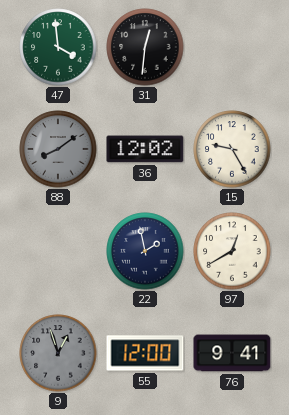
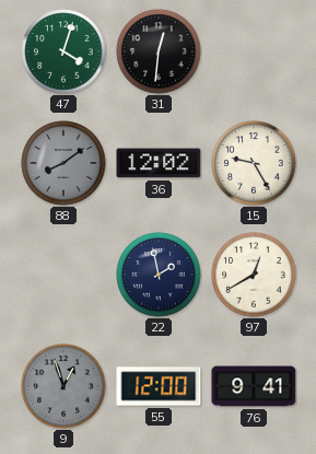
47: 3:59 -> 4:03 (63, 51)
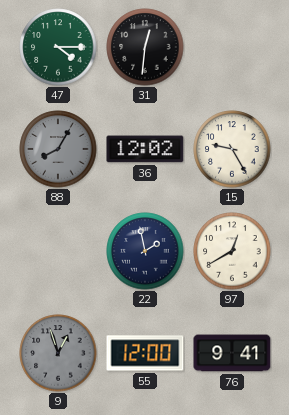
47: 4:03 -> 4:15 (58, 47)
88: 8:09 -> 8:05 (58, 149)
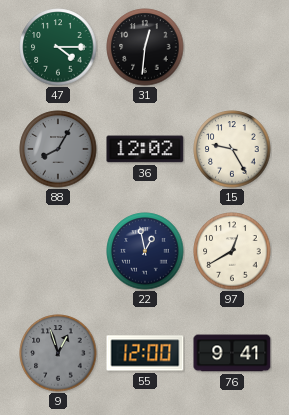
22: 1:58 -> 12:58 (145, 251)
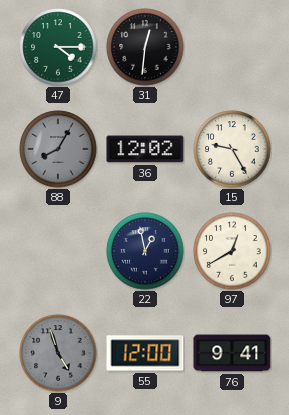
9: 12:57 -> 4:57 (58, 353)
